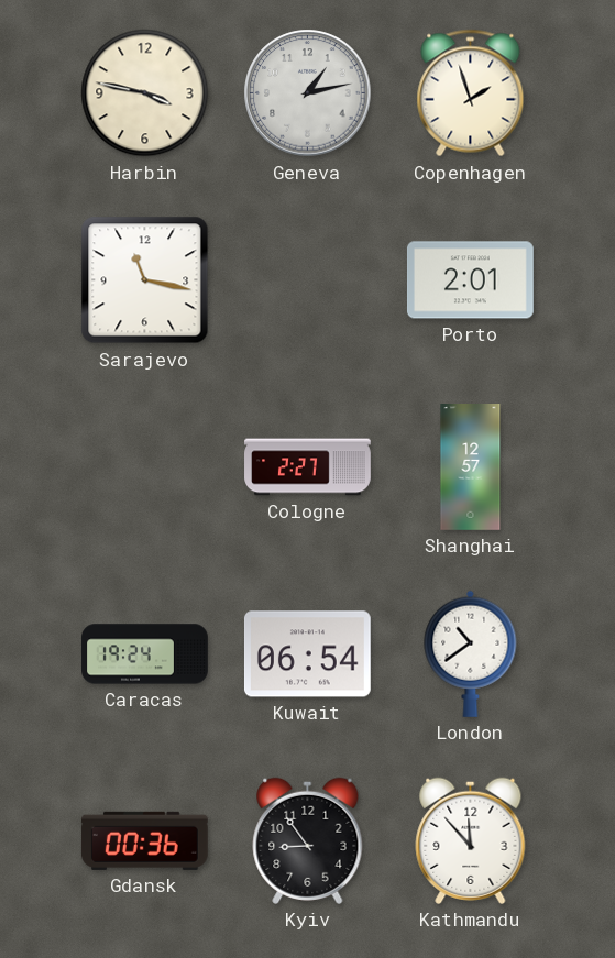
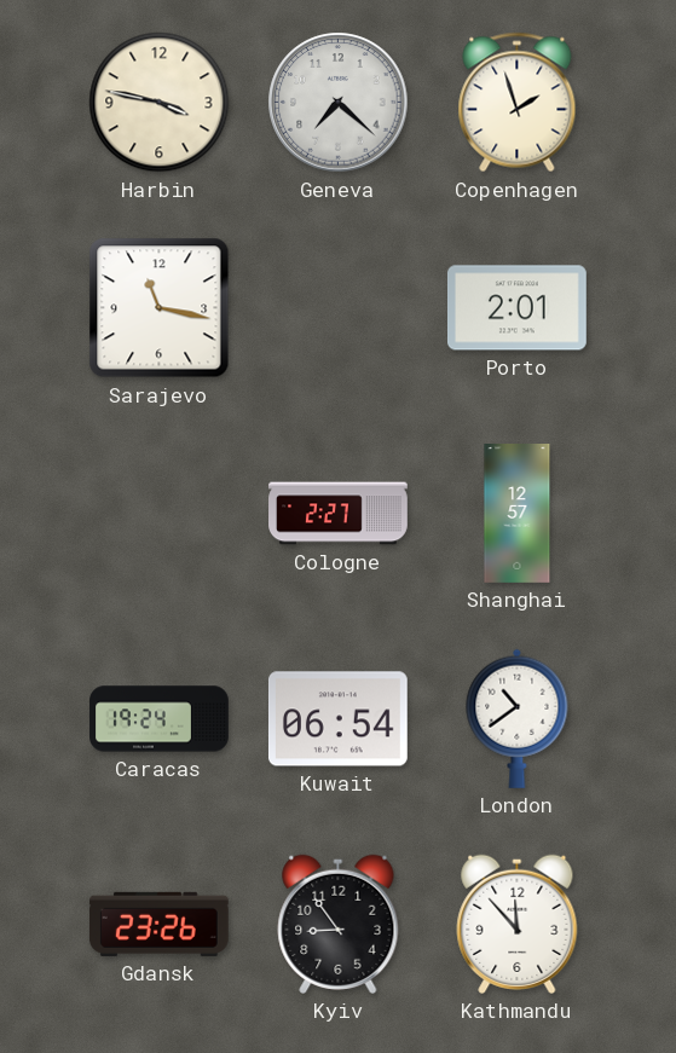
Geneva: 1:13 -> 7:22 (339, 103)
Gdansk: 00:36 -> 23:26 (158, 924)
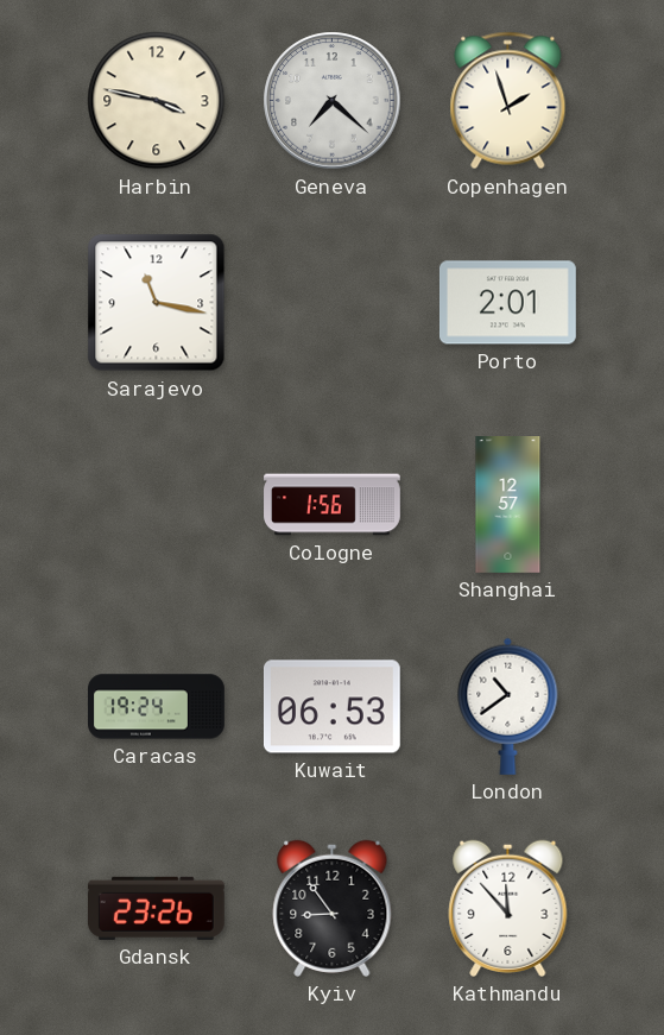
Cologne: 2:27 -> 1:56 (333, 505)
Kuwait: 06:54 -> 06:53 (331, 707)
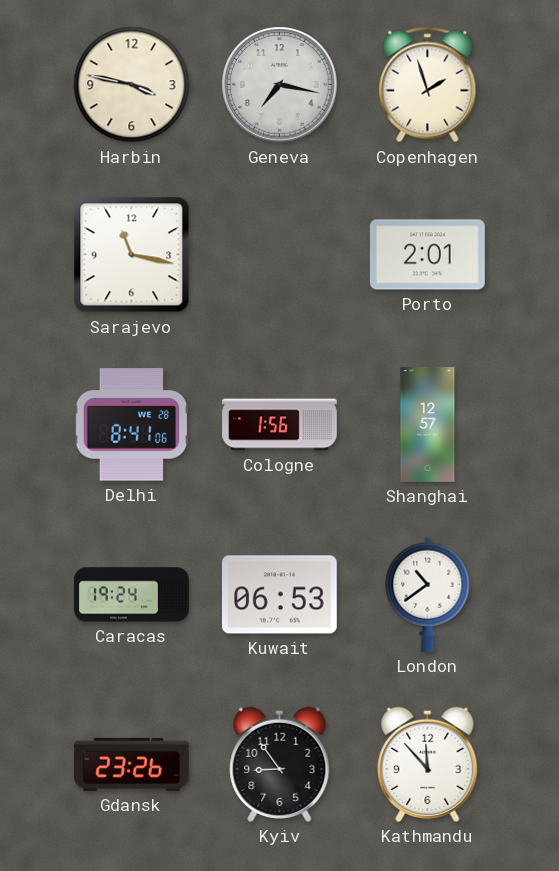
Geneva: 7:22 -> 7:17 (280, 85)
Delhi: none -> 8:41 (132, 425)
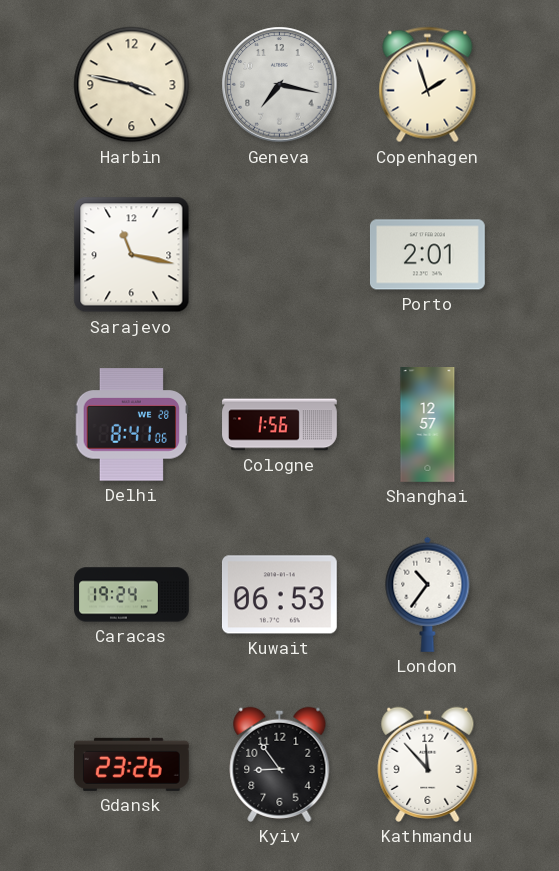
London: 10:39 -> 10:36 (428, 594)
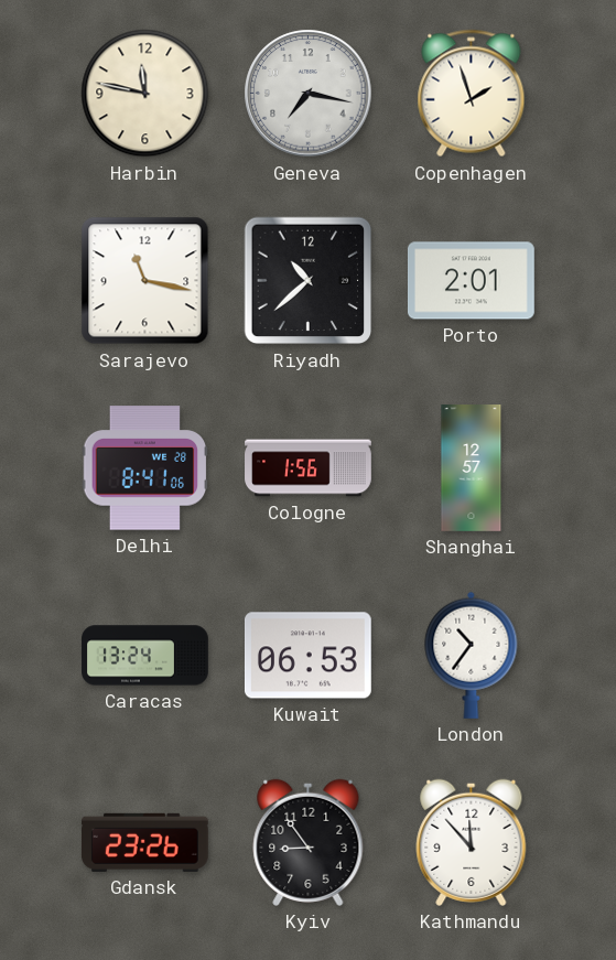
Harbin: 3:47 -> 11:47 (145, 94)
Riyadh: none -> 10:38 (309, 281)
Caracas: 19:24 -> 13:24 (145, 656)
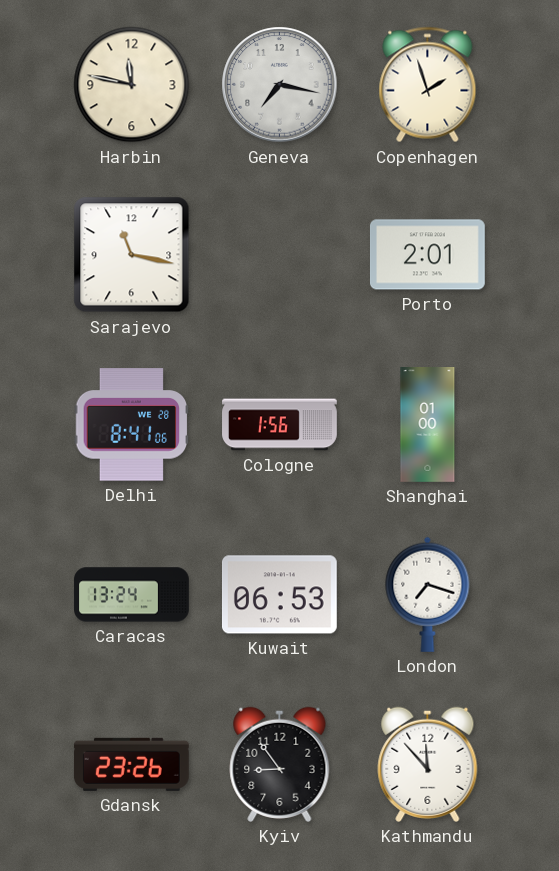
Riyadh: 10:38 -> none (309, 281)
Shanghai: 12:57 -> 01:00 (428, 425)
London: 10:36 -> 7:18 (428, 594)
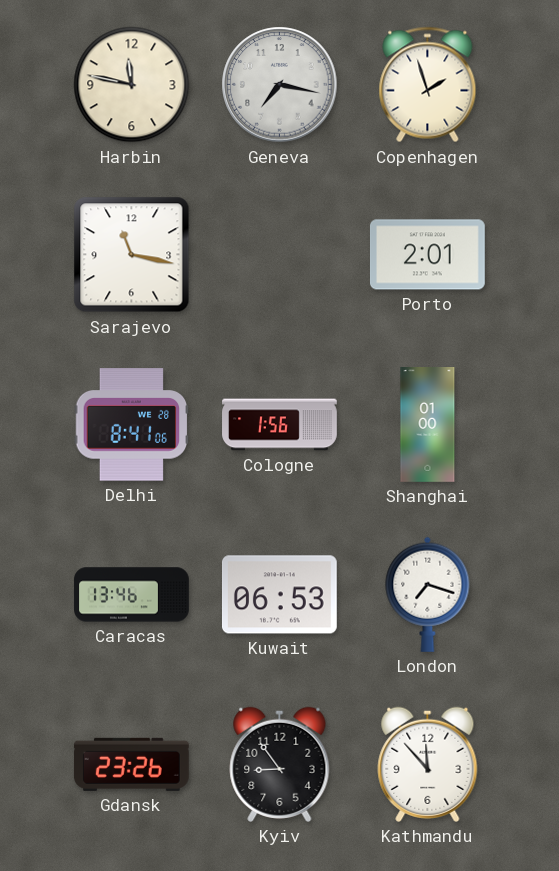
Caracas: 13:24 -> 13:46 (132, 595)
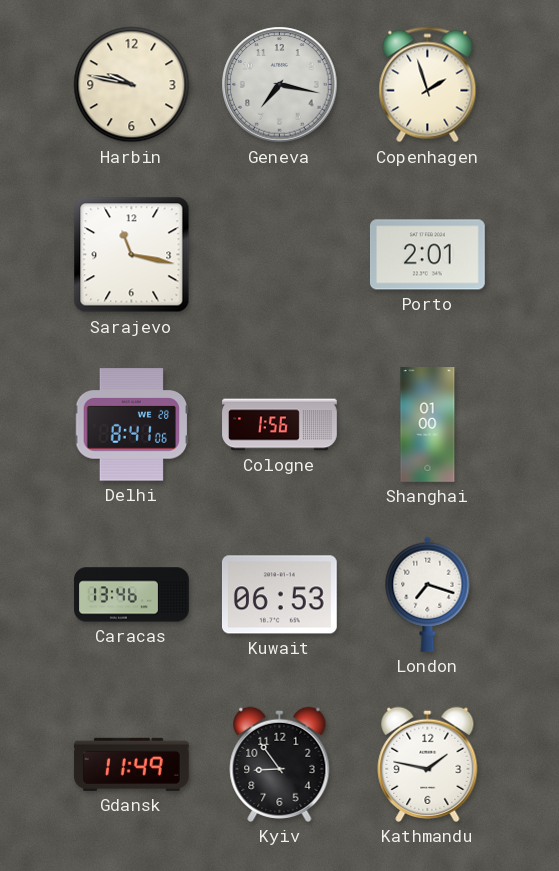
Harbin: 11:47 -> 9:47 (132, 85)
Gdansk: 23:26 -> 11:49 (131, 764)
Kathmandu: 11:53 -> 1:47 (428, 764)
